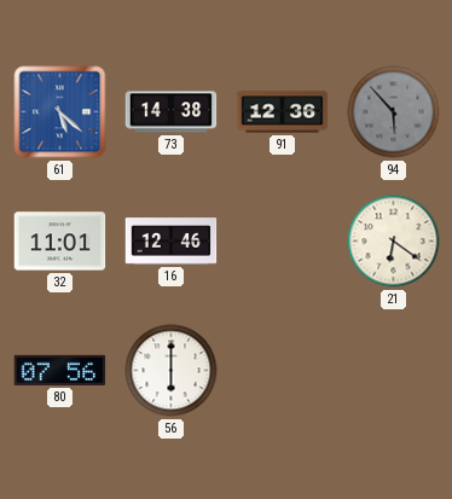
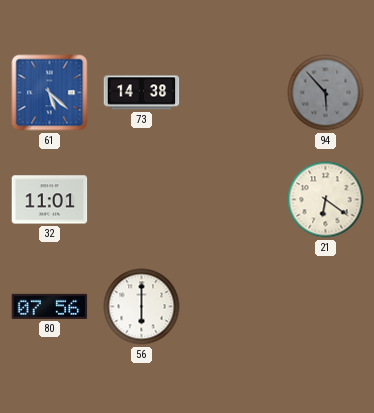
91: 12:36 -> none (283, 112)
16: 12:46 -> none (172, 242)
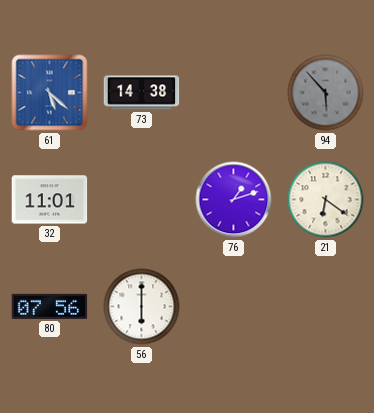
76: none -> 1:12 (234, 200)
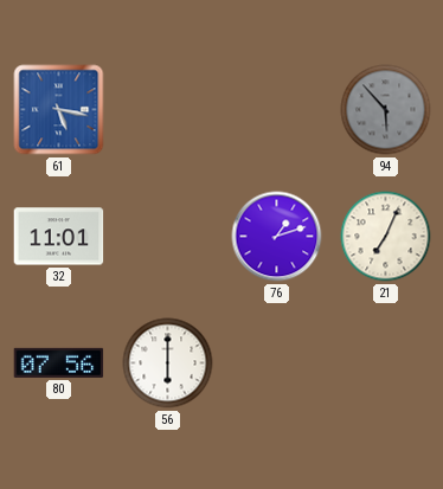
61: 5:22 -> 5:17 (59, 110)
73: 14:38 -> none (142, 93)
21: 6:21 -> 7:04 (386, 237)
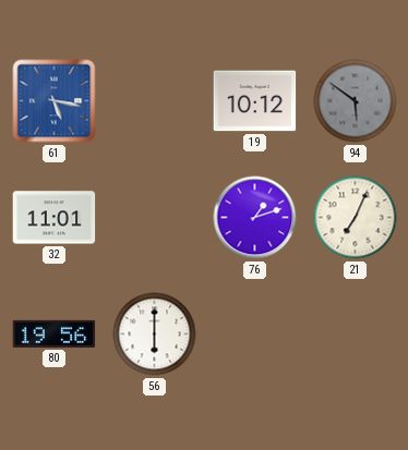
19: none -> 10:12 (255, 101)
94: 5:53 -> 5:51 (356, 101)
80: 07:56 -> 19:56 (55, 333)
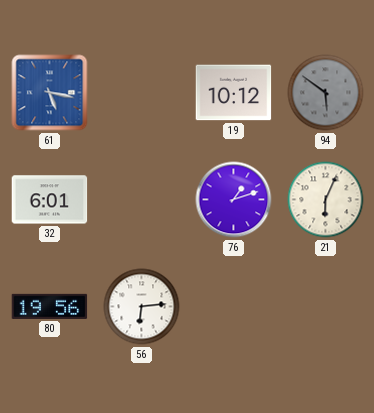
32: 11:01 -> 6:01 (50, 200)
21: 7:04 -> 6:04 (326, 200)
56: 6:00 -> 6:14 (142, 307)
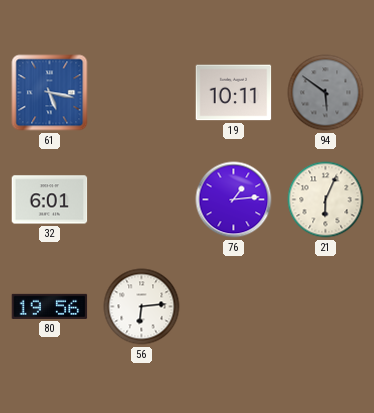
19: 10:12 -> 10:11 (234, 93)
76: 1:12 -> 1:14 (234, 200)
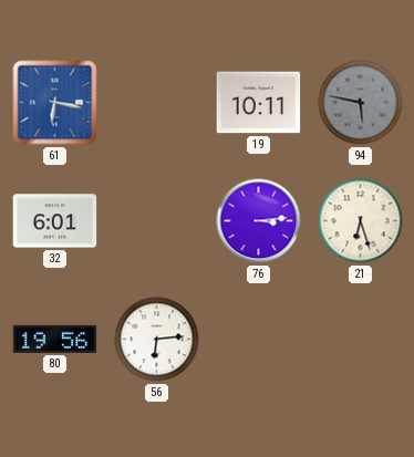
61: 5:17 -> 6:17 (55, 103)
94: 5:51 -> 5:47 (361, 103)
76: 1:14 -> 3:14 (259, 221)
21: 6:04 -> 6:27 (361, 221)
